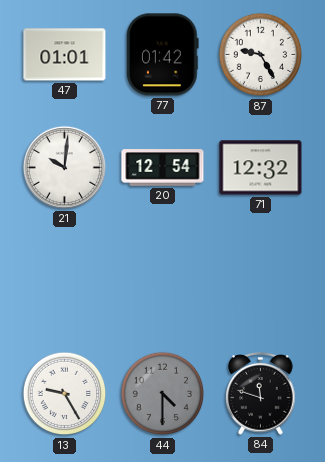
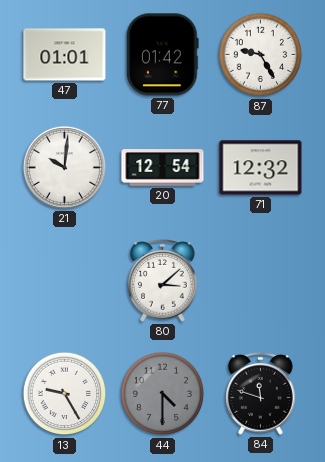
80: none -> 3:08 (163, 281)
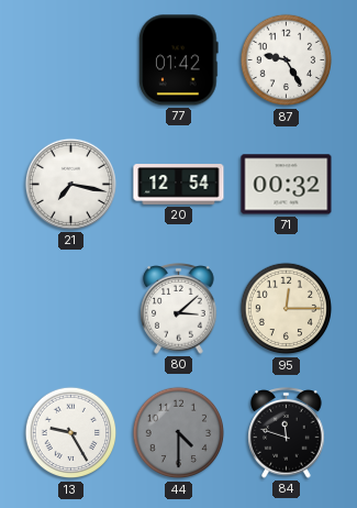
47: 01:01 -> none (65, 55)
21: 10:01 -> 7:17 (70, 184)
71: 12:32 -> 00:32 (287, 185)
95: none -> 12:15 (287, 309)
